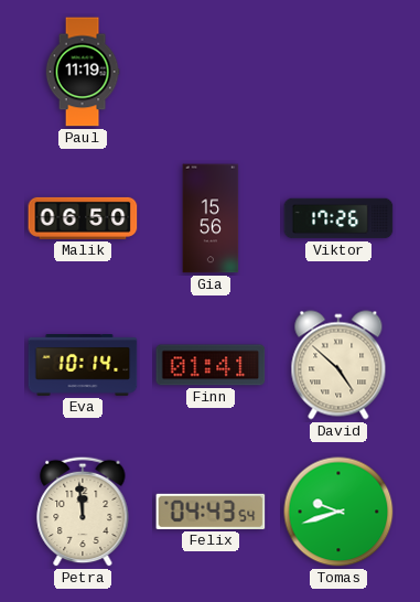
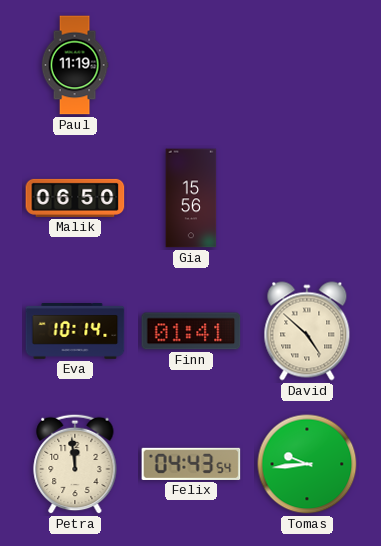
Viktor: 17:26 -> none (338, 218)
Tomas: 9:42 -> 9:44 (307, 464)
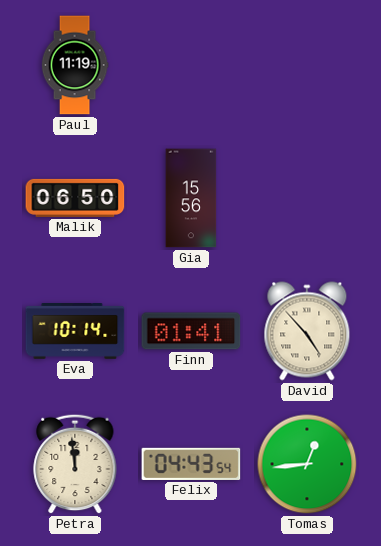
David: 4:52 -> 4:53 (307, 331)
Tomas: 9:44 -> 12:44 (307, 464)
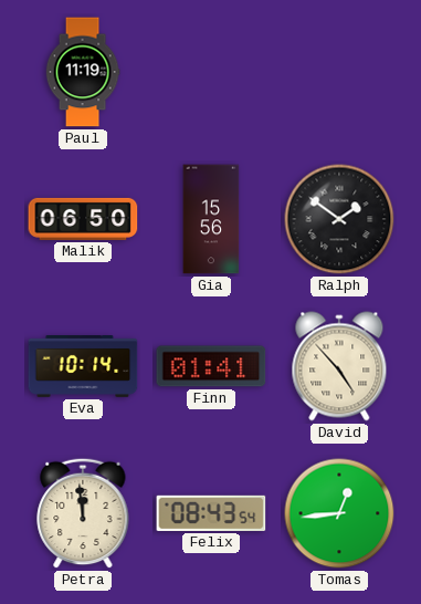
Ralph: none -> 1:51 (339, 219)
Felix: 04:43 -> 08:43 (211, 513)
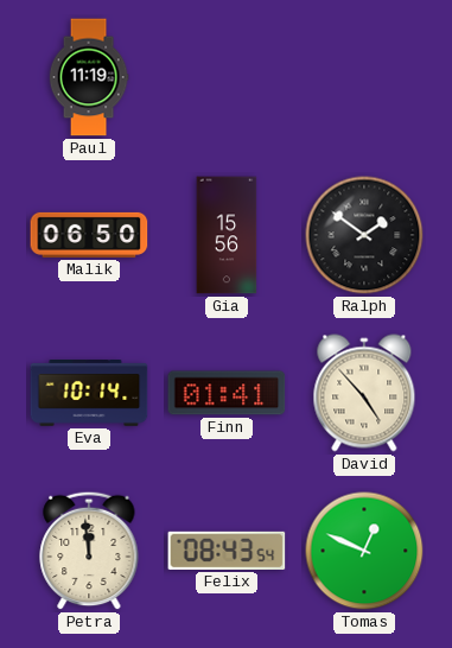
Tomas: 12:44 -> 12:49 (364, 551)
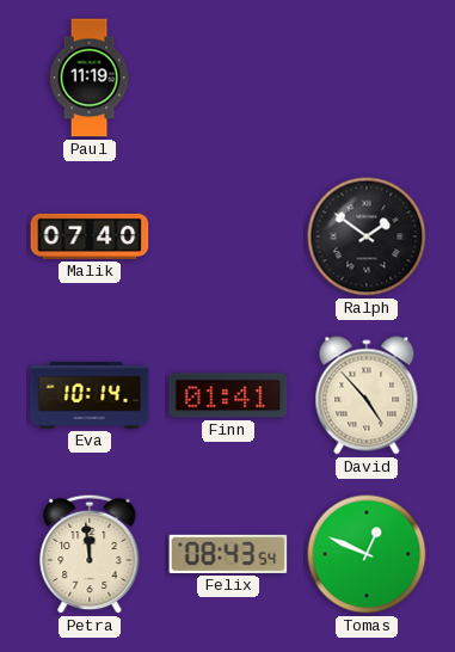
Malik: 06:50 -> 07:40 (90, 236)
Gia: 15:56 -> none (227, 235)
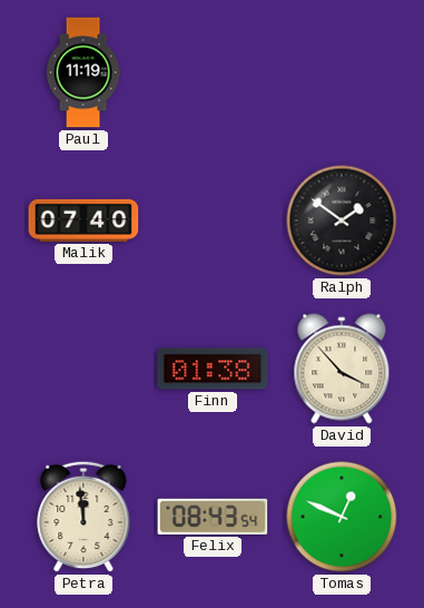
Eva: 10:14 -> none (90, 396)
Finn: 01:41 -> 01:38 (213, 369)
David: 4:53 -> 3:53 (342, 369)
